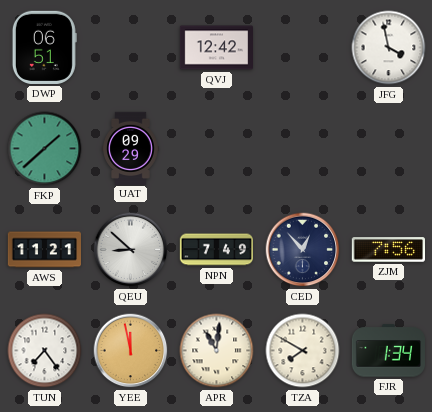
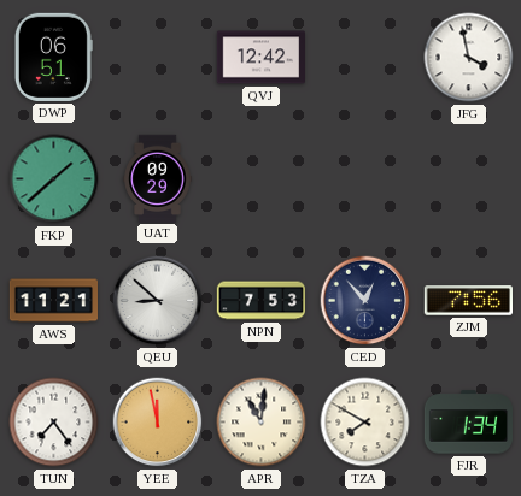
NPN: 7:49 -> 7:53 (260, 301)
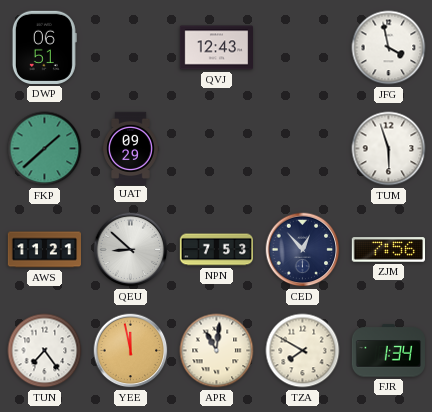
QVJ: 12:42 -> 12:43 (216, 48)
TUM: none -> 5:57 (389, 149)
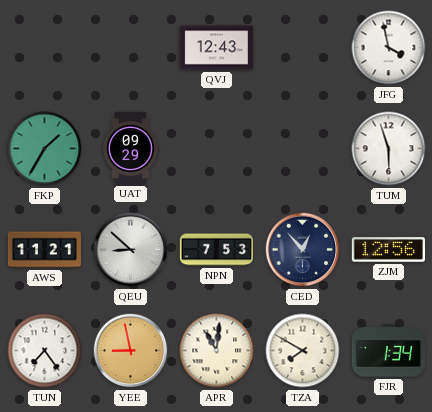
DWP: 06:51 -> none (44, 47)
FKP: 1:38 -> 1:35 (45, 149)
ZJM: 7:56 -> 12:56 (388, 250)
YEE: 11:58 -> 8:58 (131, 351)
